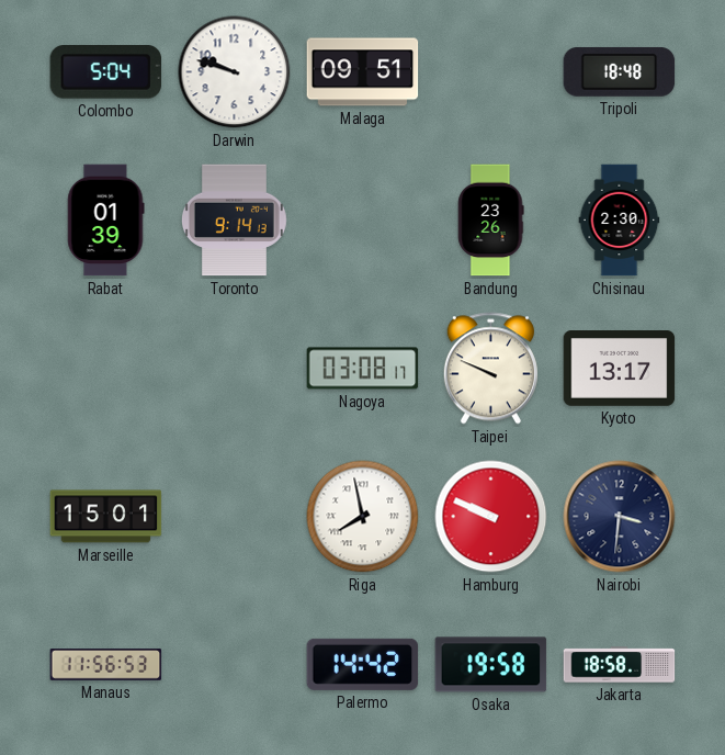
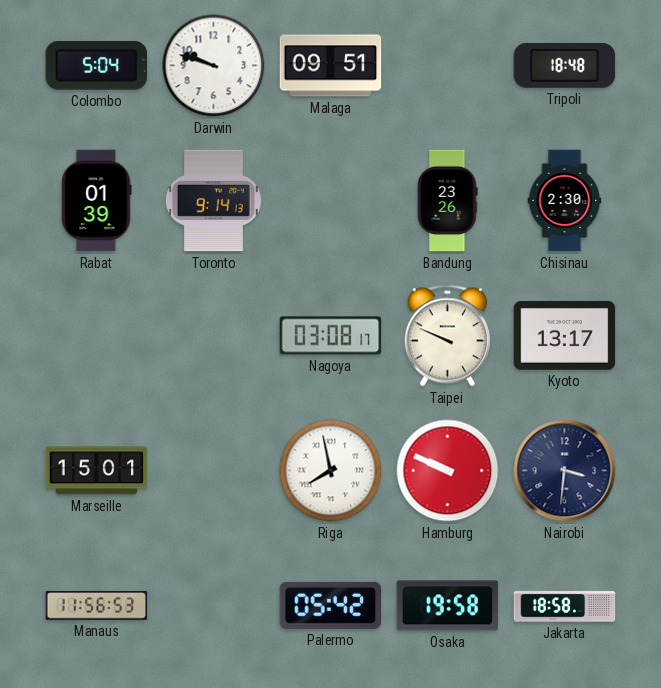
Palermo: 14:42 -> 05:42 (331, 605)
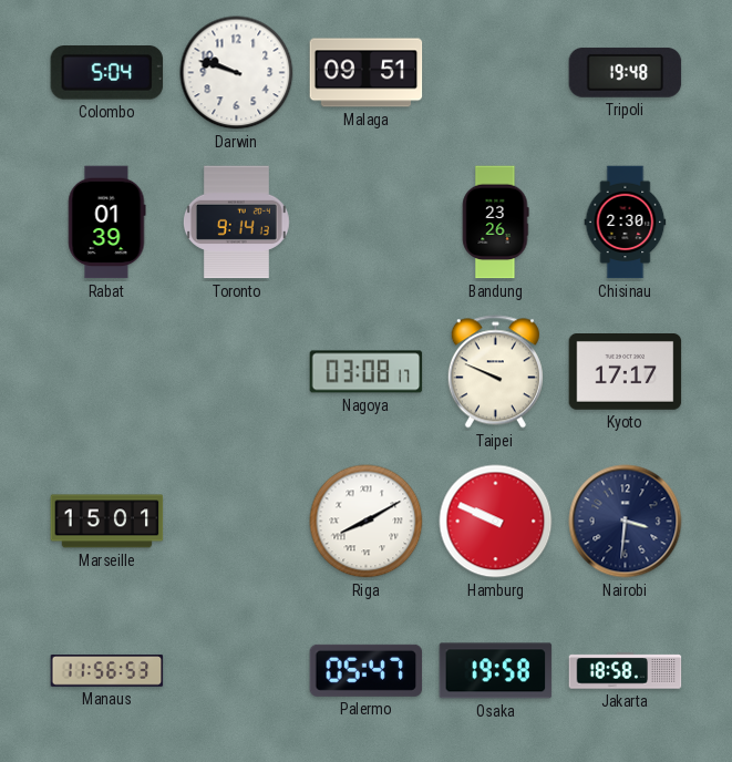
Tripoli: 18:48 -> 19:48 (626, 72)
Kyoto: 13:17 -> 17:17 (626, 372)
Riga: 7:58 -> 8:10 (367, 522)
Palermo: 05:42 -> 05:47 (367, 670)
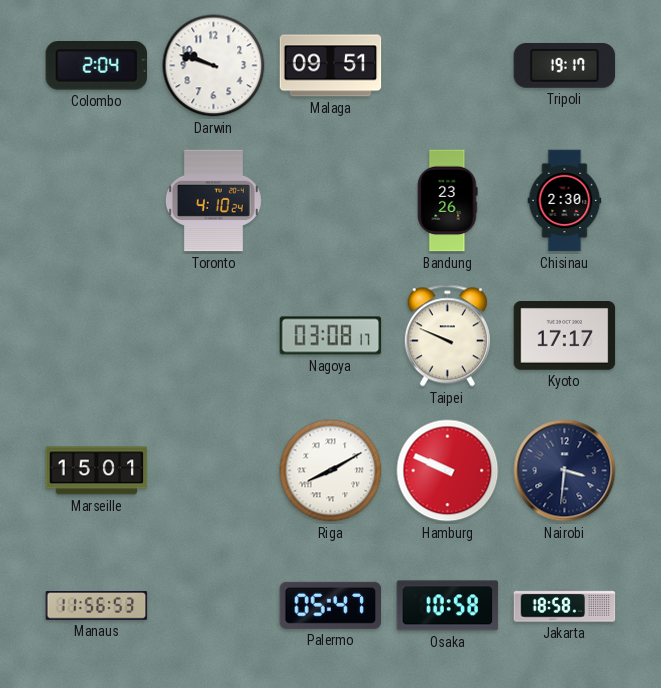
Colombo: 5:04 -> 2:04 (97, 66)
Tripoli: 19:48 -> 19:17 (565, 65)
Rabat: 01:39 -> none (107, 223)
Toronto: 9:14 -> 4:10 (213, 201)
Osaka: 19:58 -> 10:58 (448, 606)
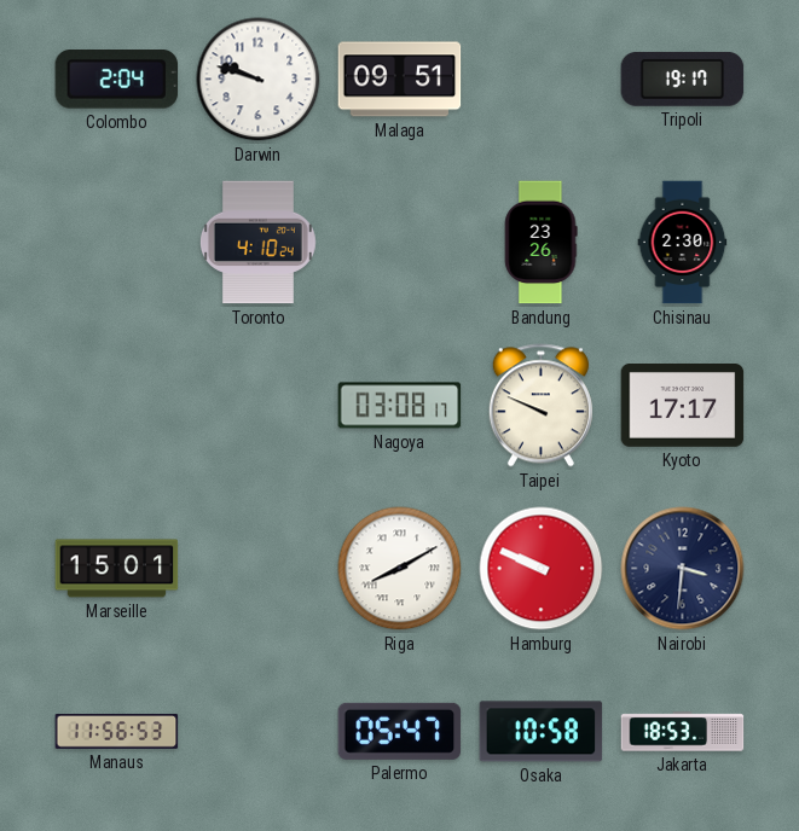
Jakarta: 18:58 -> 18:53 (683, 732)
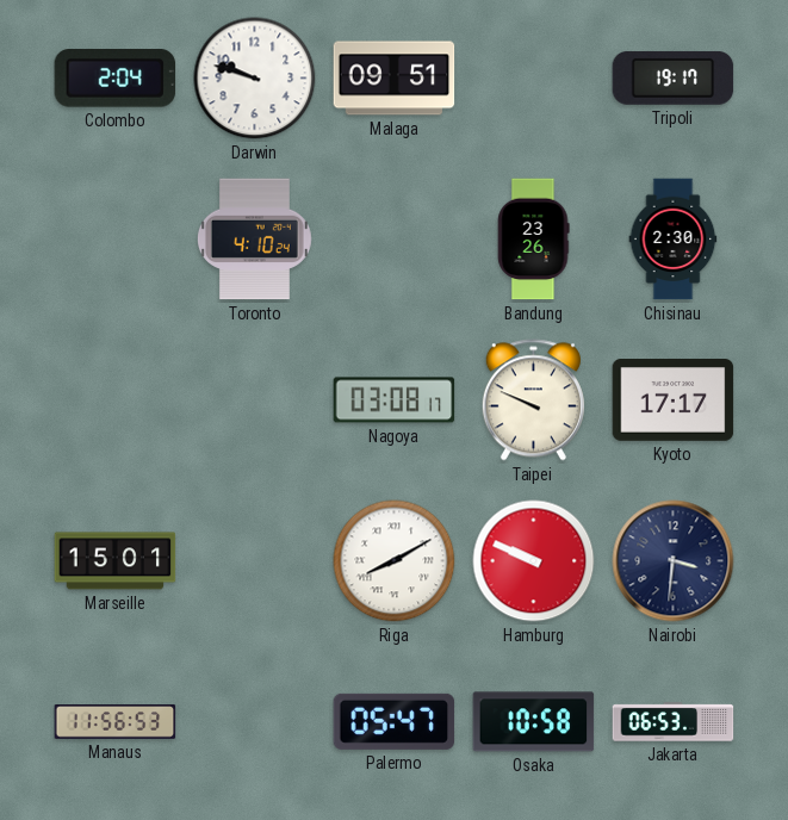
Jakarta: 18:53 -> 06:53 (674, 722)
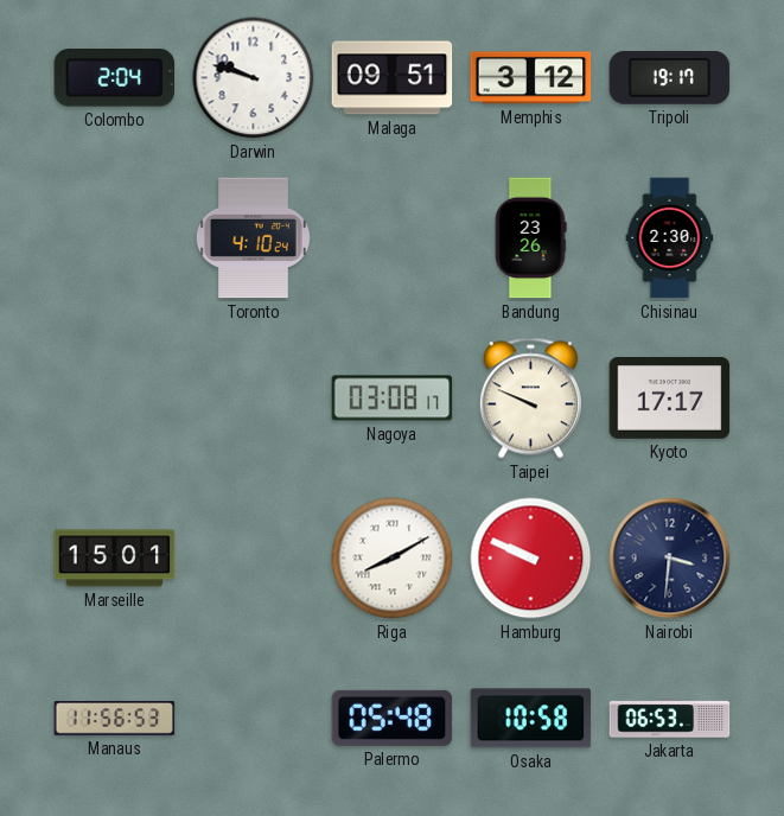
Memphis: none -> 3:12 (531, 78)
Palermo: 05:47 -> 05:48 (393, 718)
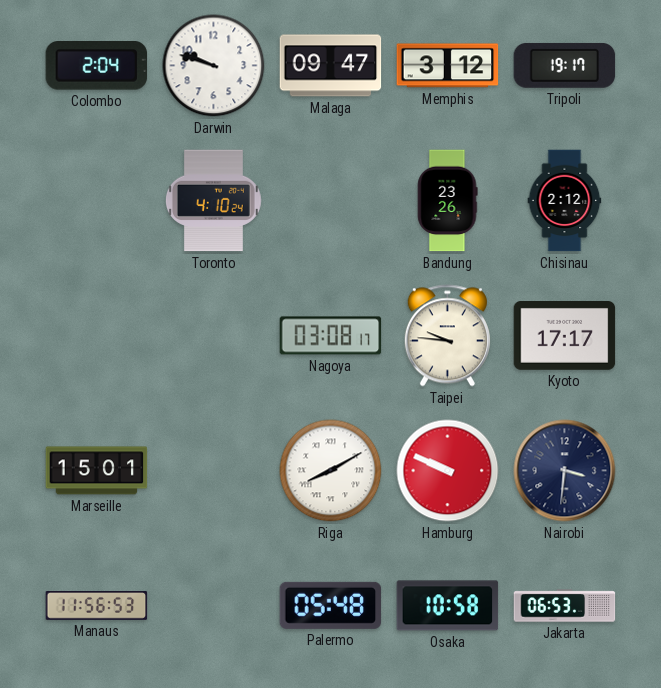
Malaga: 09:51 -> 09:47 (331, 66)
Chisinau: 2:30 -> 2:12 (565, 201)
Taipei: 9:49 -> 9:46 (447, 336)
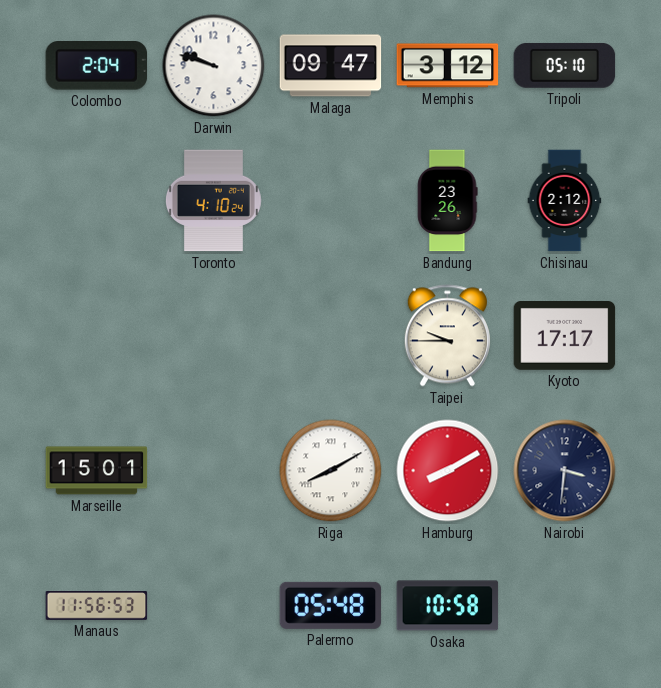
Tripoli: 19:17 -> 05:10 (565, 65)
Nagoya: 03:08 -> none (331, 336)
Taipei: 9:46 -> 9:45 (447, 336)
Hamburg: 9:49 -> 8:10 (448, 471)
Jakarta: 06:53 -> none (565, 606)
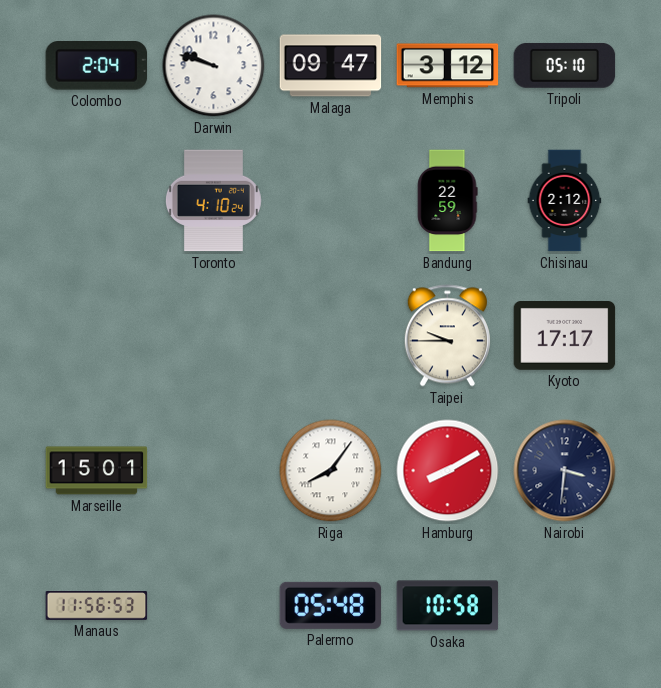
Bandung: 23:26 -> 22:59 (448, 201)
Riga: 8:10 -> 8:06 (331, 471)
